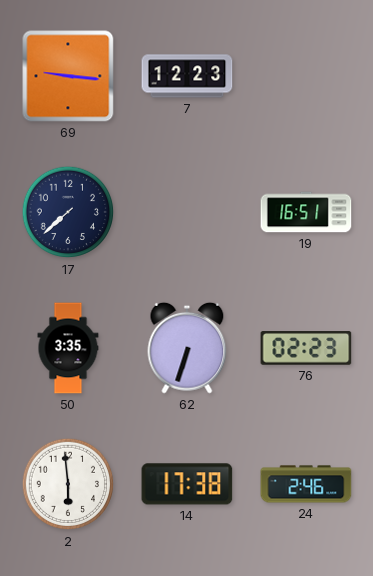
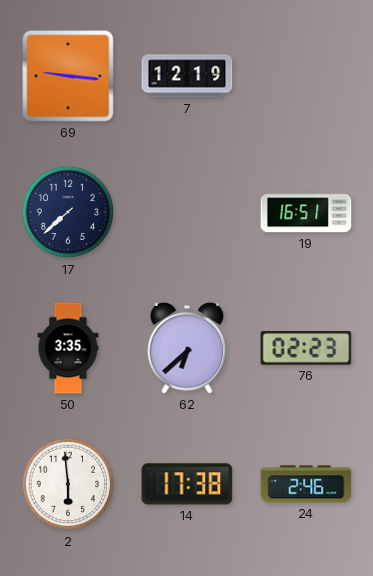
7: 12:23 -> 12:19 (187, 76)
62: 6:33 -> 6:38 (187, 348)
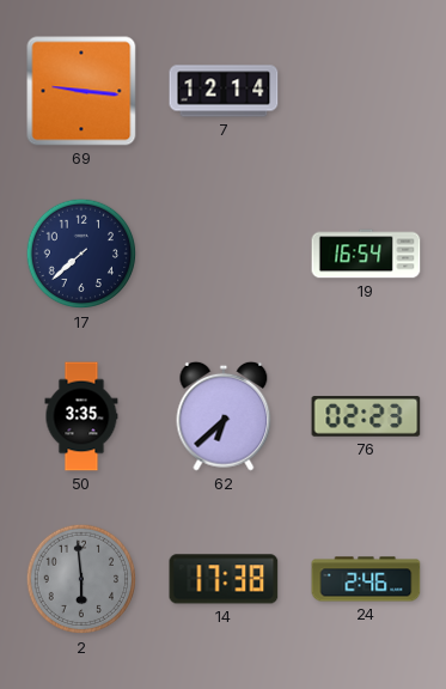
7: 12:19 -> 12:14 (224, 91)
19: 16:51 -> 16:54 (366, 254)
2 dial: white -> grey (81, 579)
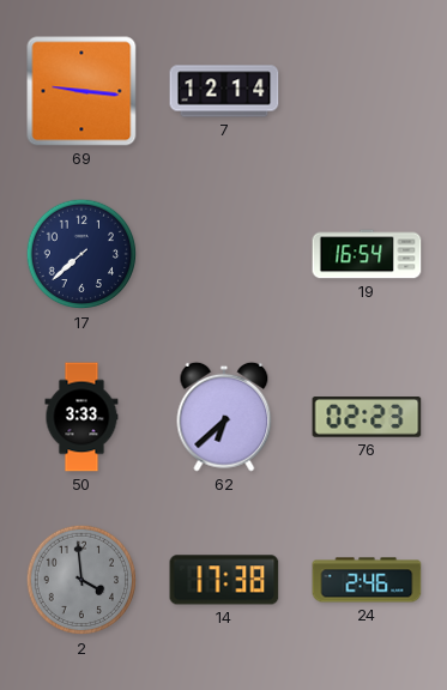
50: 3:35 -> 3:33 (81, 417)
2: 5:59 -> 3:59 (81, 580)
